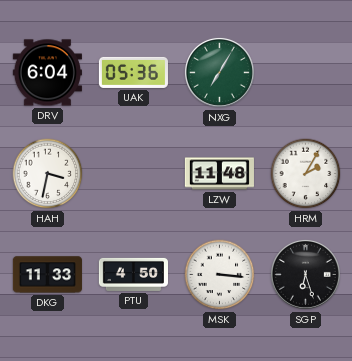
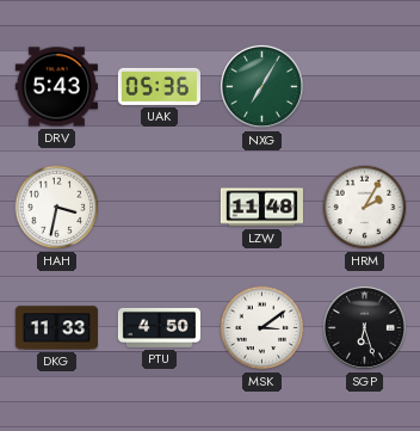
DRV: 6:04 -> 5:43 (56, 87)
MSK: 3:16 -> 3:09 (262, 328)
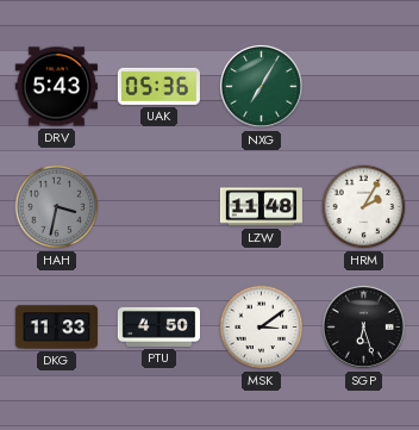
HAH dial: white -> grey (57, 207)
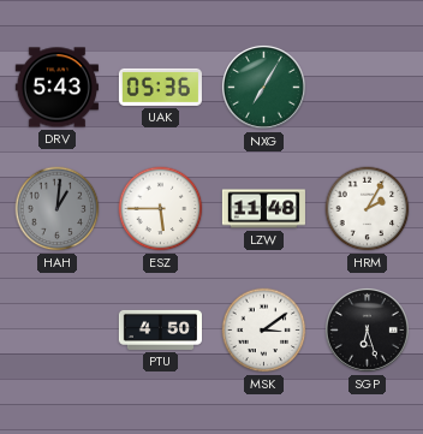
HAH: 3:32 -> 1:01 (58, 209)
ESZ: none -> 5:45 (161, 209)
DKG: 11:33 -> none (56, 328)
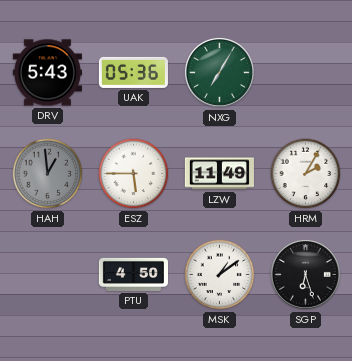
HAH: 1:01 -> 12:59 (48, 174)
LZW: 11:48 -> 11:49 (219, 174)
MSK: 3:09 -> 1:09 (220, 275)
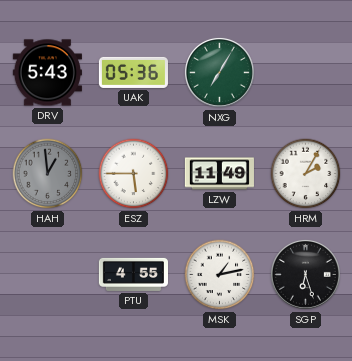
PTU: 4:50 -> 4:55 (133, 274)
MSK: 1:09 -> 1:13 (220, 275)
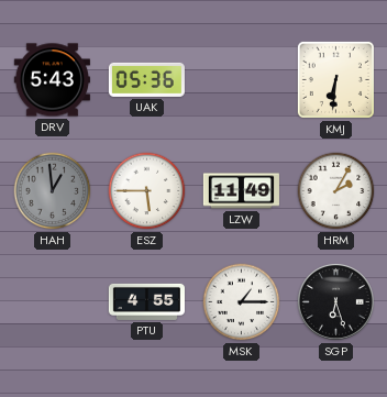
NXG: 7:05 -> none (219, 72)
KMJ: none -> 6:31 (335, 79)
MSK: 1:13 -> 1:15 (242, 302)
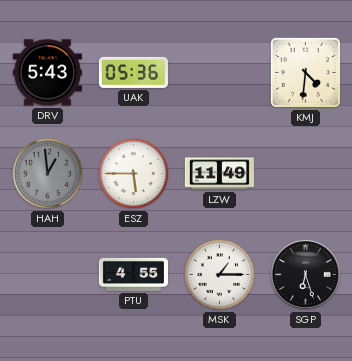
KMJ: 6:31 -> 4:31 (305, 72)
HRM: 2:05 -> none (336, 191)
